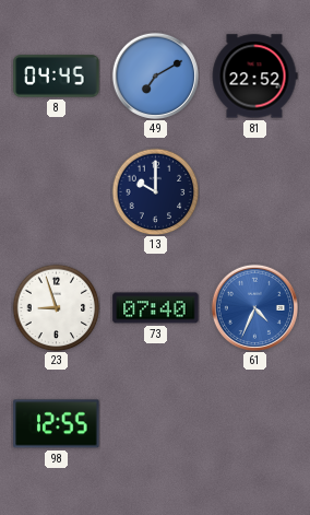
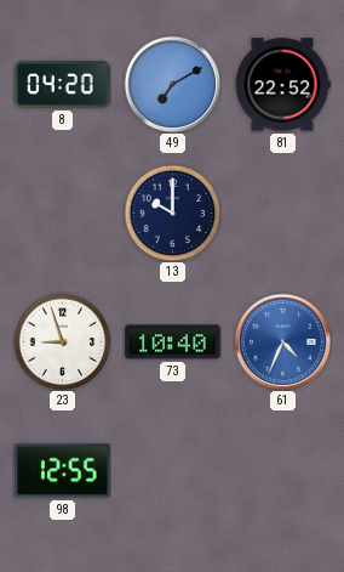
8: 04:45 -> 04:20 (63, 85)
73: 07:40 -> 10:40 (173, 342)
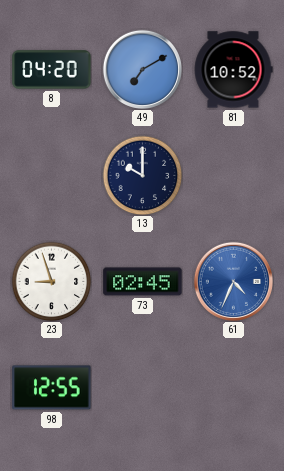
81: 22:52 -> 10:52 (233, 70)
73: 10:40 -> 02:45 (143, 282)
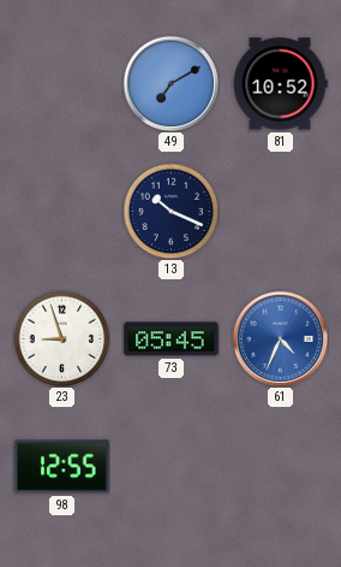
8: 04:20 -> none (52, 70)
13: 10:00 -> 10:19 (170, 211)
73: 02:45 -> 05:45 (172, 339)
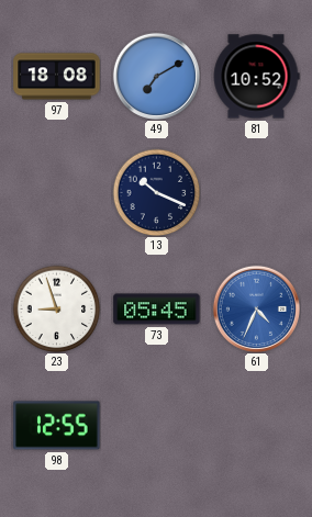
97: none -> 18:08 (57, 77)
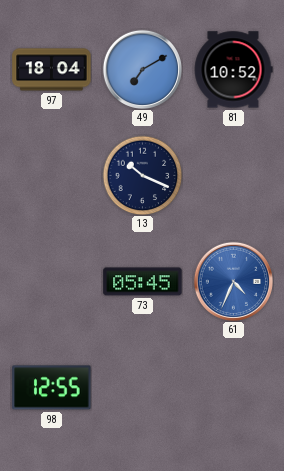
97: 18:08 -> 18:04 (52, 70)
23: 8:57 -> none (56, 308)
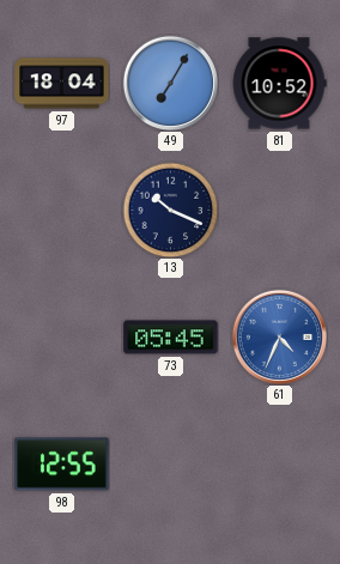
49: 7:10 -> 7:05 (170, 83)
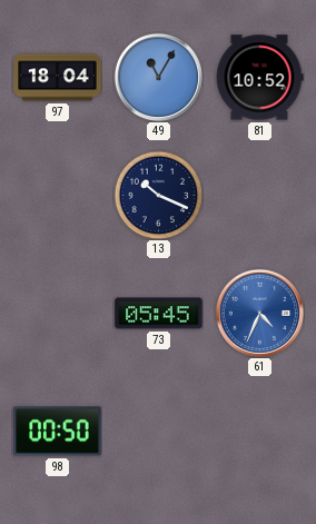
49: 7:05 -> 11:05 (158, 77)
98: 12:55 -> 00:50 (58, 432)
